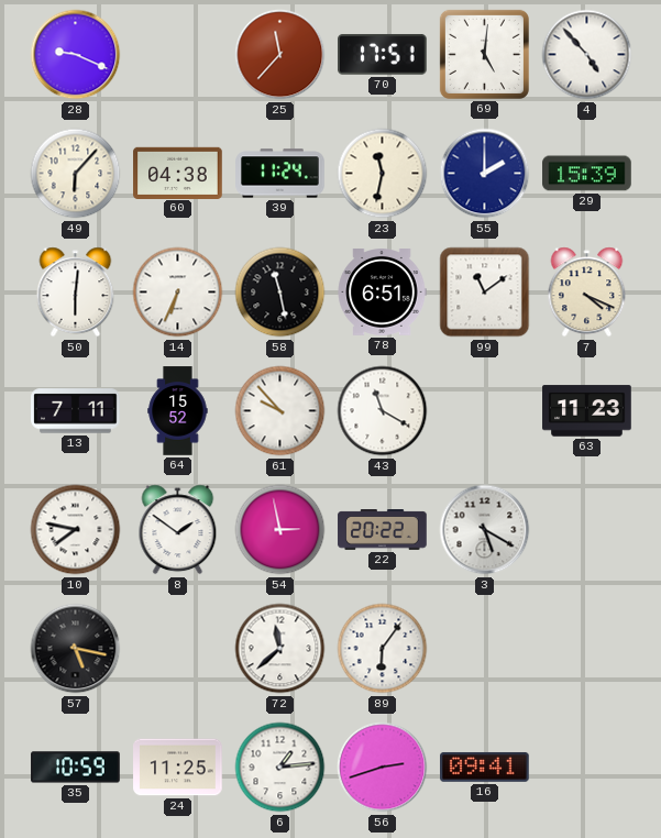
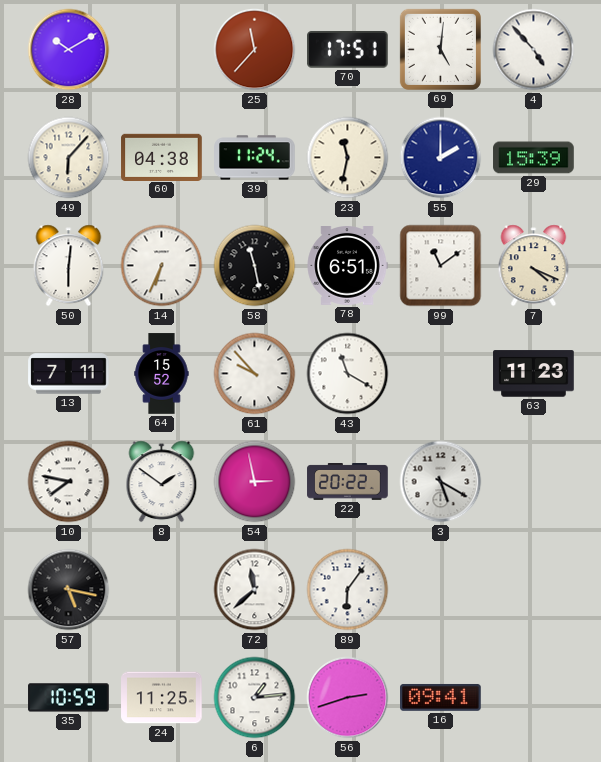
28: 9:19 -> 10:10 (69, 50)
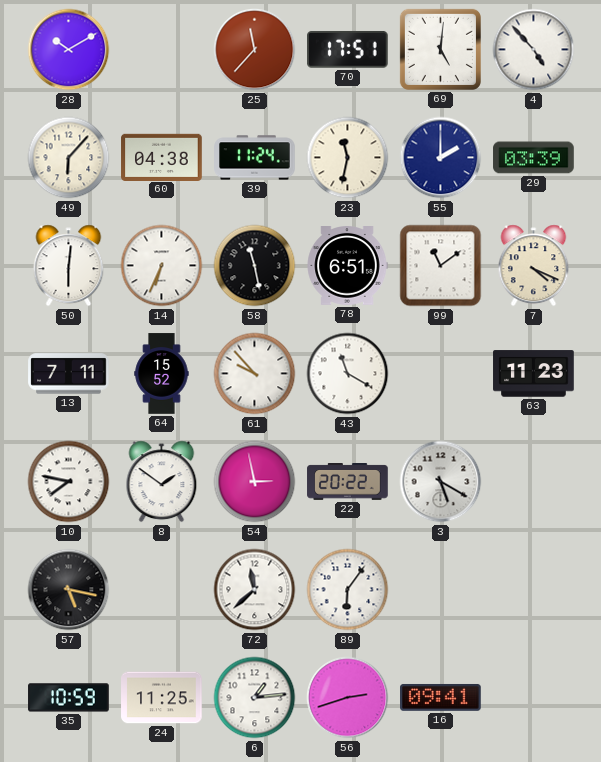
29: 15:39 -> 03:39 (534, 158)
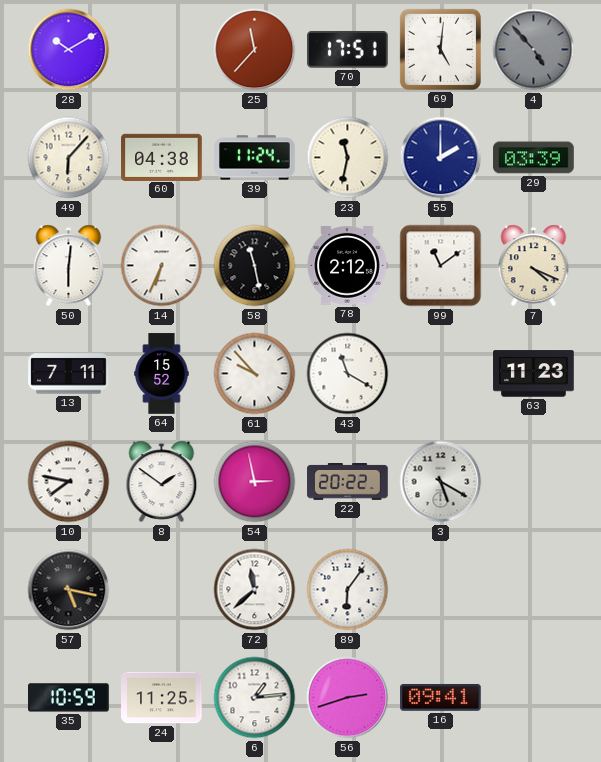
4 dial: white -> grey (534, 50)
78: 6:51 -> 2:12 (347, 266)
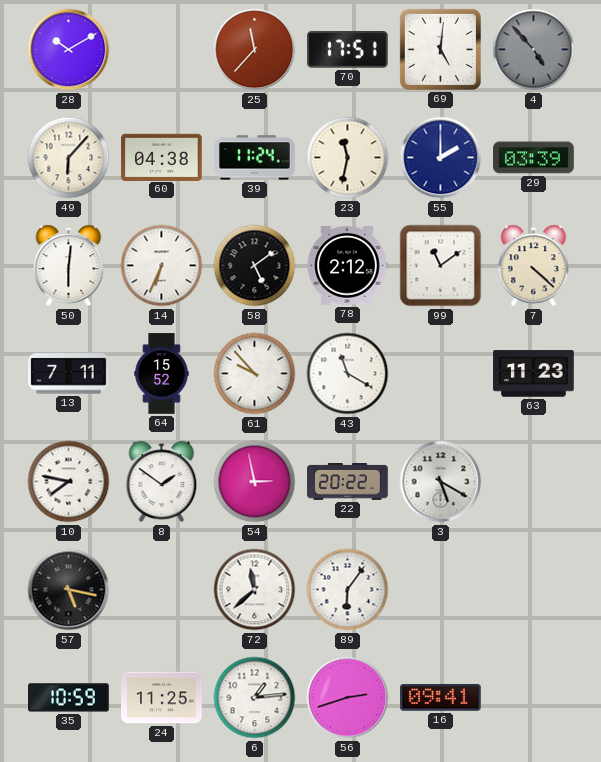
58: 11:28 -> 5:09 (255, 266)
7: 4:19 -> 4:22 (534, 266)
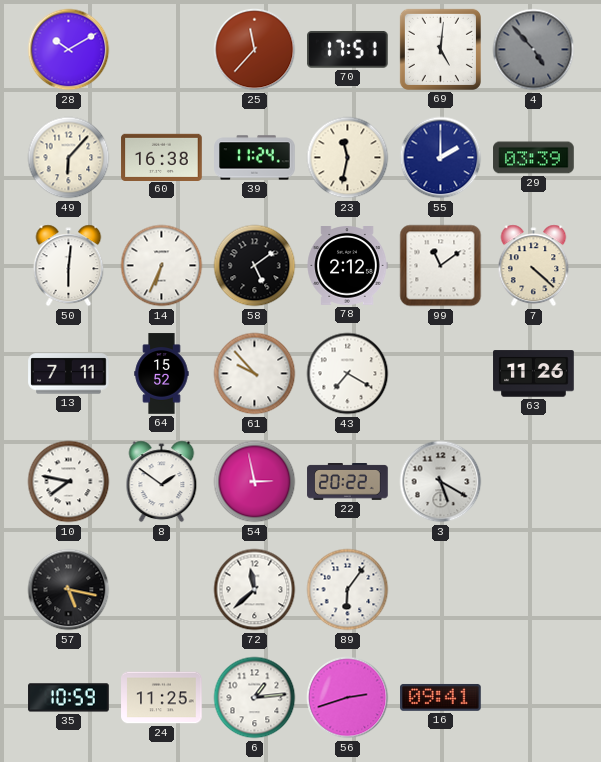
60: 04:38 -> 16:38 (162, 157)
43: 11:20 -> 7:20 (348, 374)
63: 11:23 -> 11:26 (534, 374)
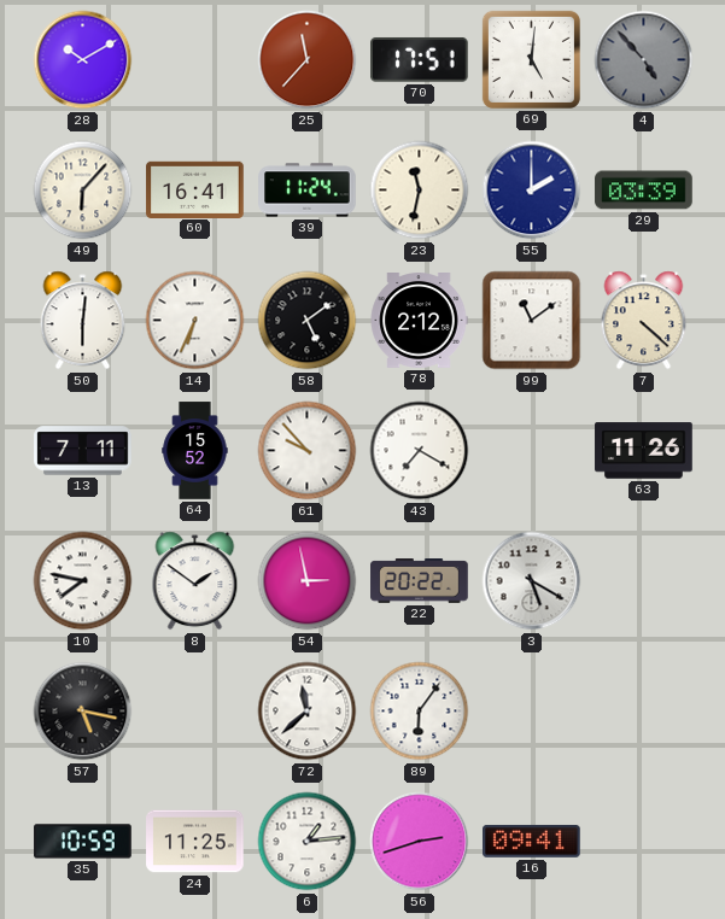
60: 16:38 -> 16:41 (195, 189)
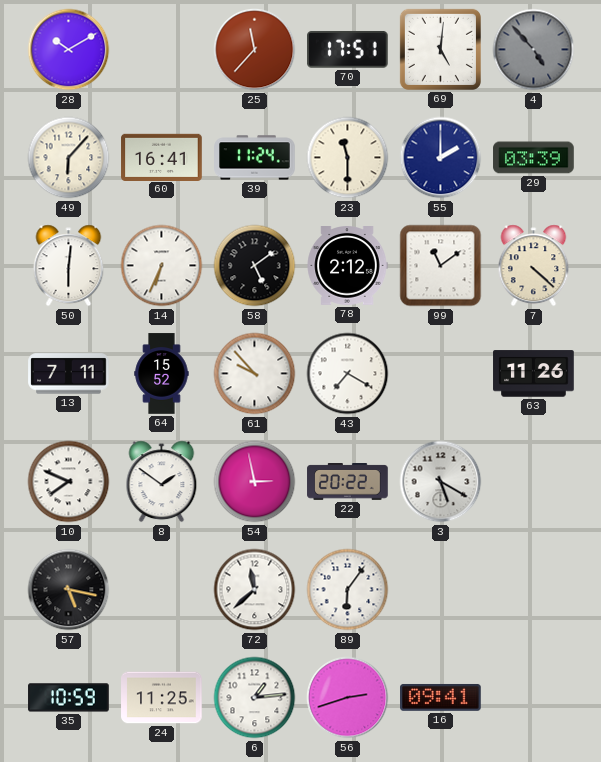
23: 11:32 -> 11:30 (348, 158)
10: 7:47 -> 7:49 (69, 482)
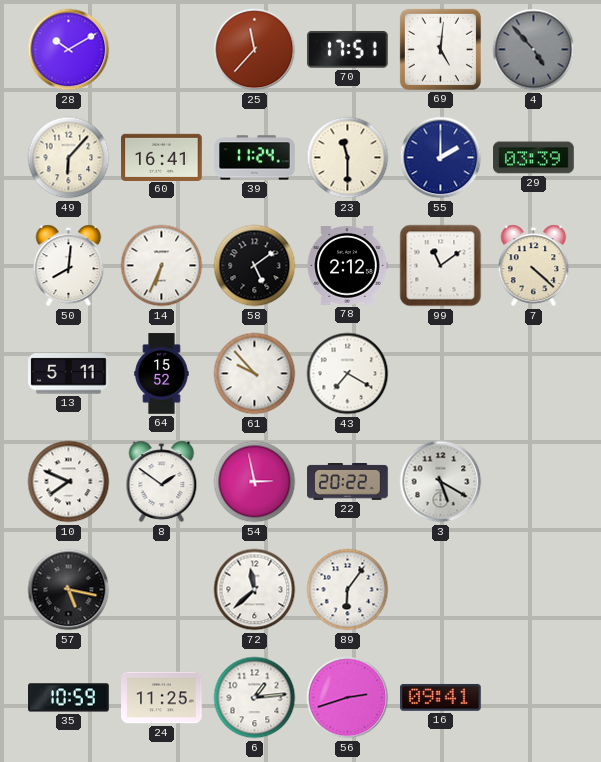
50: 6:01 -> 8:01 (69, 266)
13: 7:11 -> 5:11 (69, 374)
63: 11:26 -> none (534, 374)
